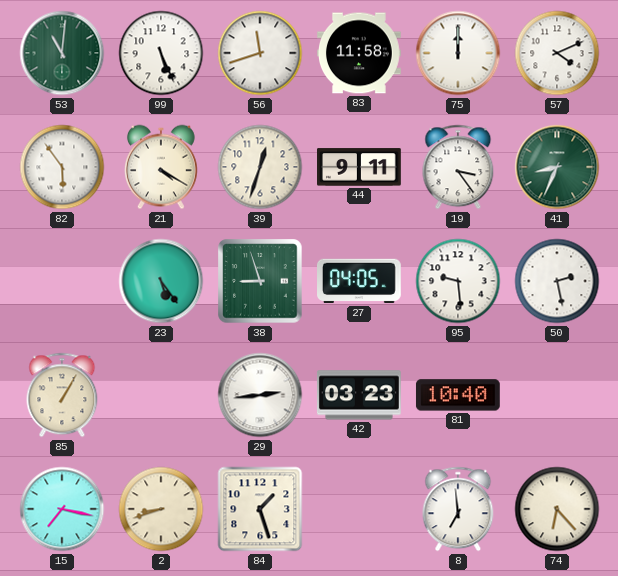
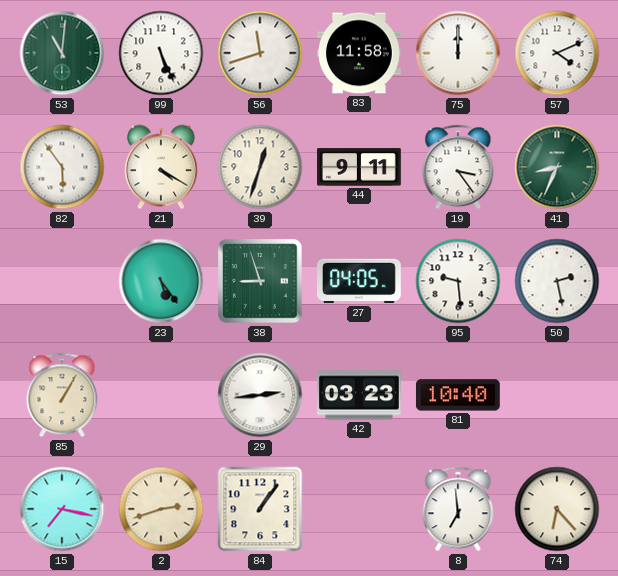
2: 8:42 -> 2:42 (161, 509)
84: 1:27 -> 1:06 (260, 509)
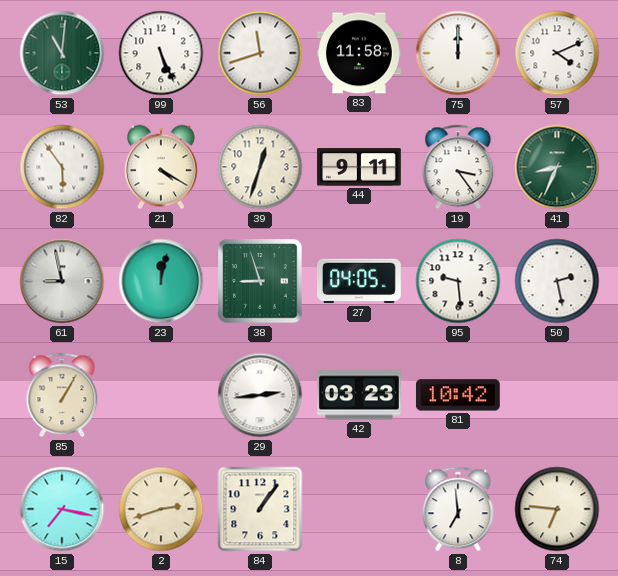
61: none -> 8:58 (62, 281)
23: 5:24 -> 12:02 (161, 281)
81: 10:40 -> 10:42 (458, 395)
74: 6:23 -> 6:46 (557, 509)
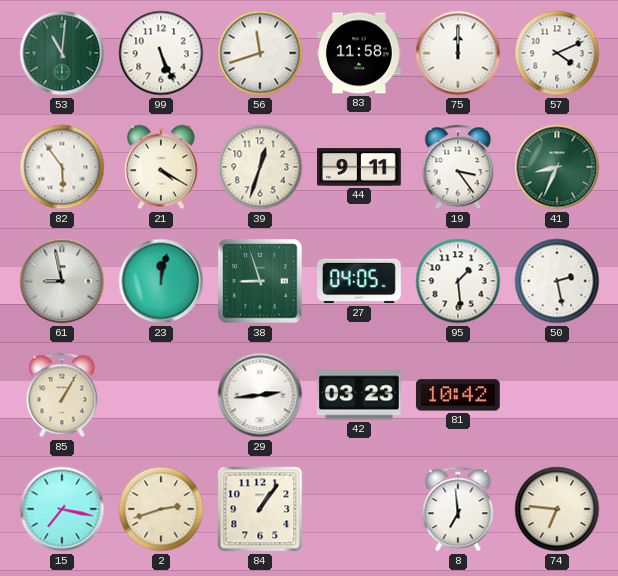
95: 9:29 -> 1:29 (458, 281)
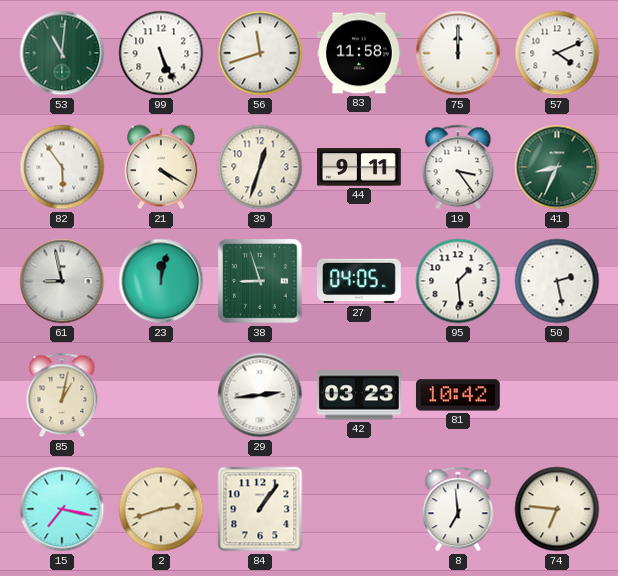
85: 1:05 -> 1:02 (62, 395)
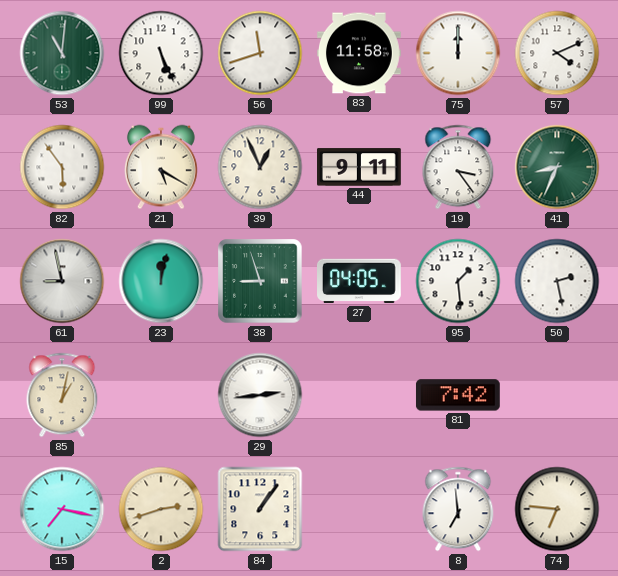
21: 4:20 -> 5:20 (161, 167)
39: 12:33 -> 12:56 (260, 167)
42: 03:23 -> none (359, 395)
81: 10:42 -> 7:42 (458, 395)
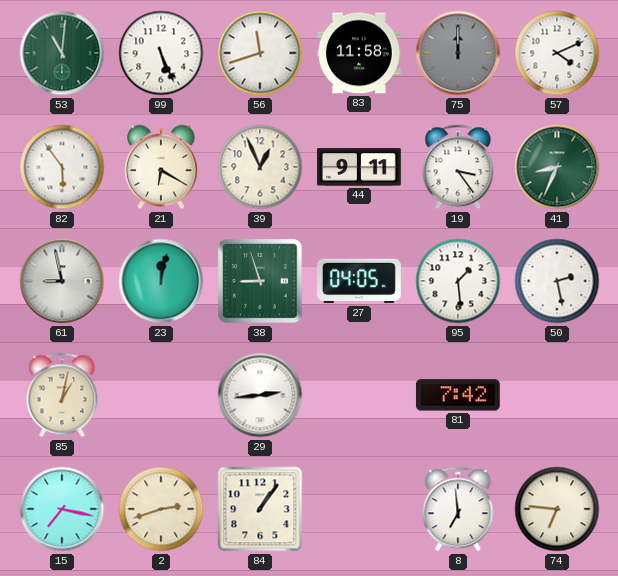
75 dial: white -> grey (458, 53)
21: 5:20 -> 6:20 (161, 167)
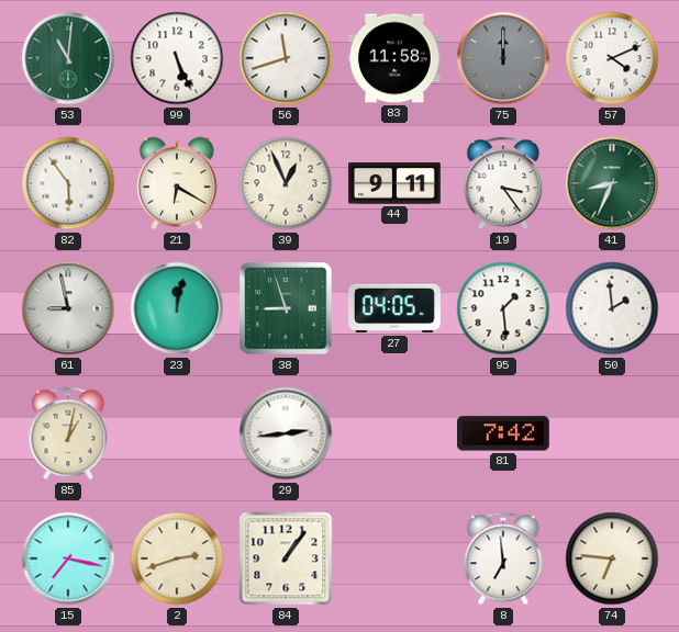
50: 2:28 -> 1:59 (612, 308)
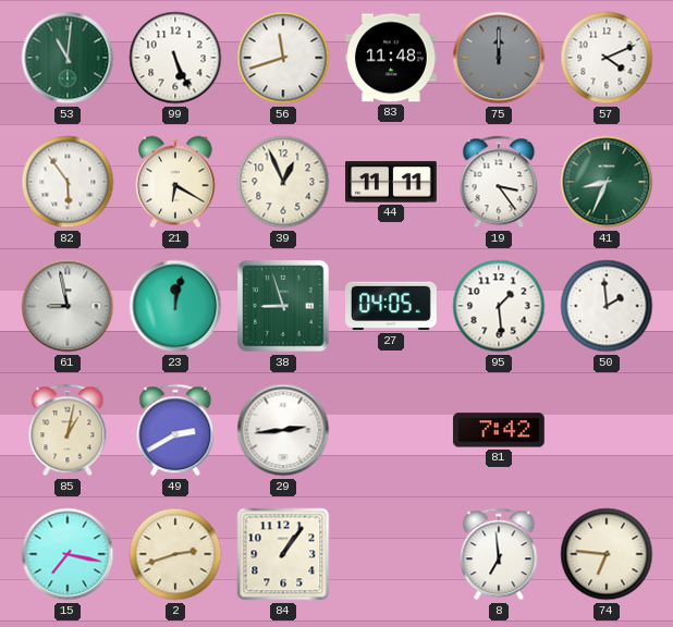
83: 11:58 -> 11:48 (392, 58)
44: 9:11 -> 11:11 (392, 182)
49: none -> 2:40 (175, 430)
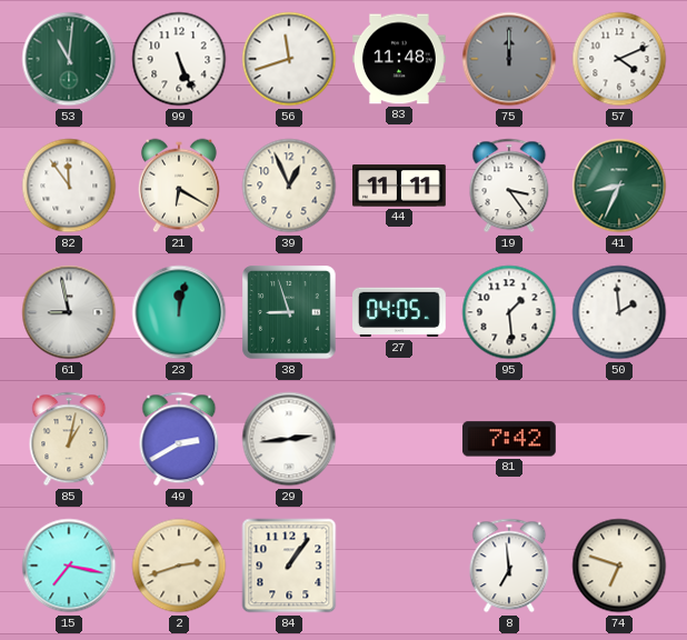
82: 5:54 -> 11:54 (69, 186)
74: 6:46 -> 6:48 (619, 566)
